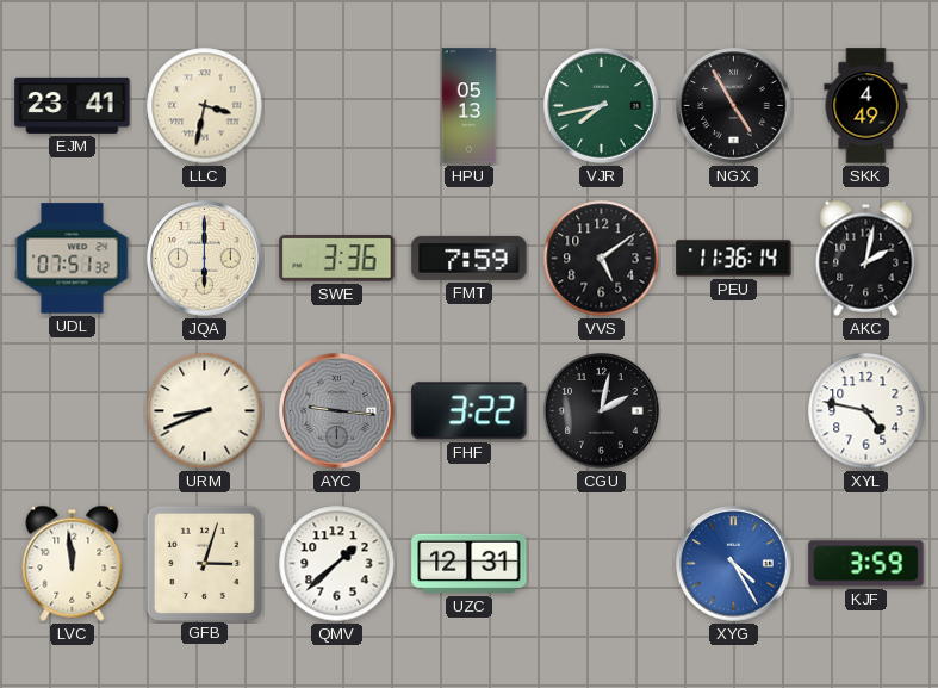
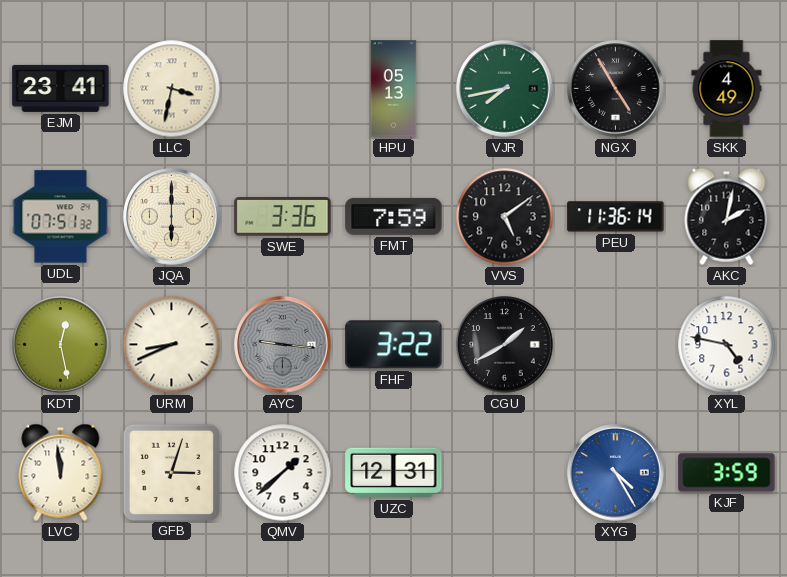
KDT: none -> 12:28 (61, 345)
CGU: 2:02 -> 1:40 (505, 345)
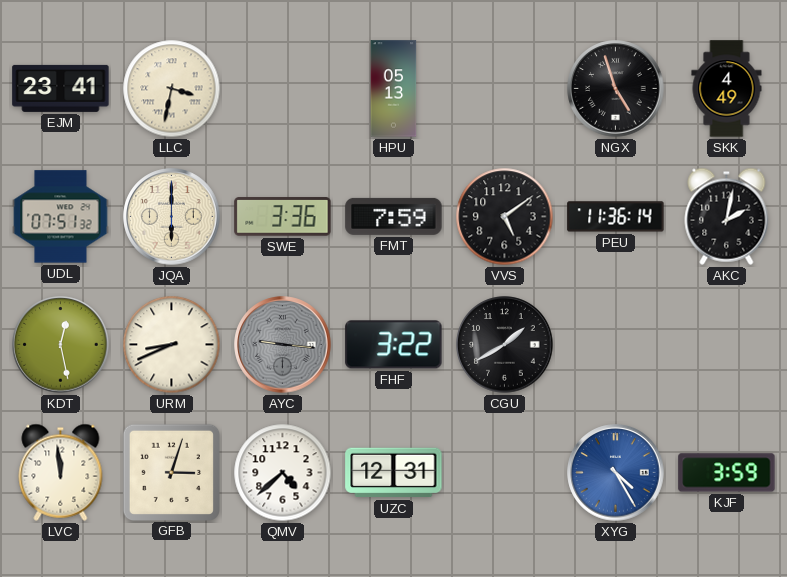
VJR: 7:43 -> none (505, 89)
NGX: 4:55 -> 4:57 (616, 89)
XYL: 4:47 -> none (727, 345)
QMV: 1:38 -> 4:38 (283, 473)
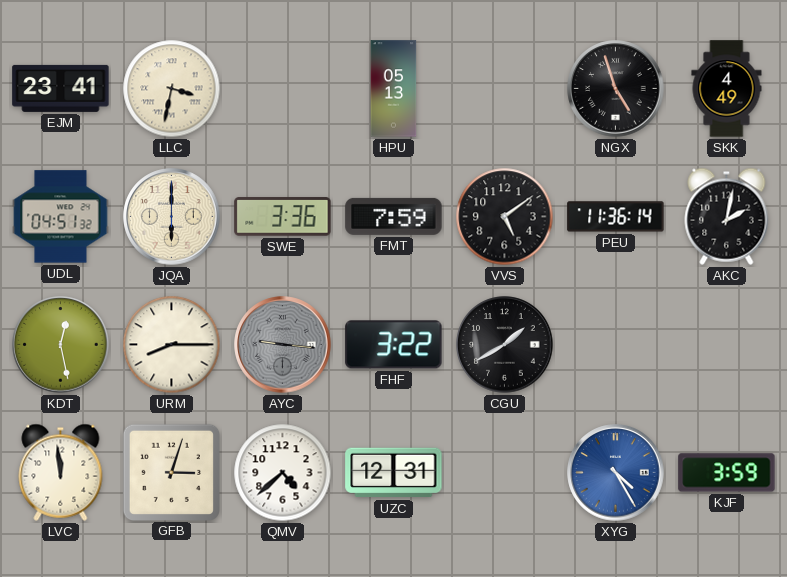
UDL: 07:51 -> 04:51 (61, 217)
URM: 8:41 -> 8:15 (172, 345)
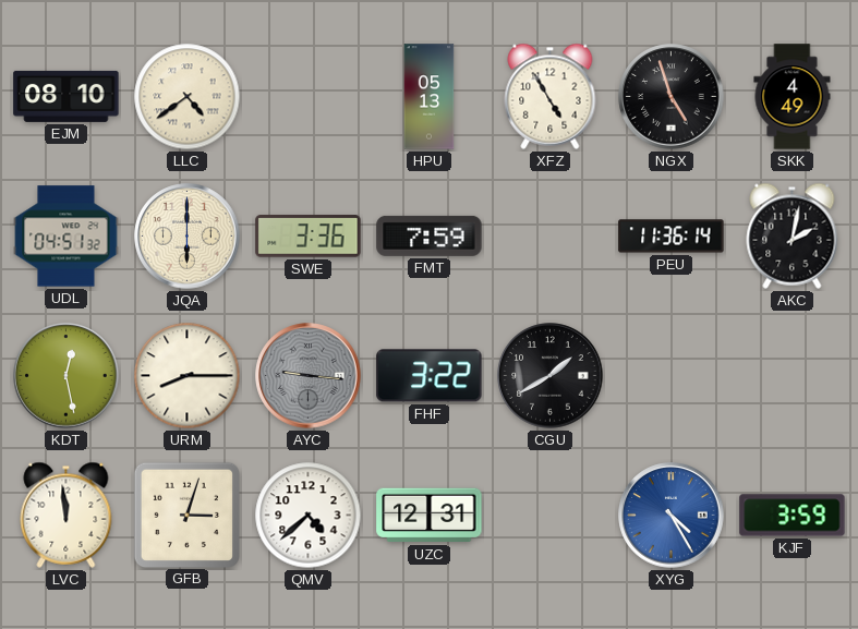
EJM: 23:41 -> 08:10 (67, 96)
LLC: 3:32 -> 4:39 (188, 97)
XFZ: none -> 4:55 (551, 96)
VVS: 5:09 -> none (505, 217)
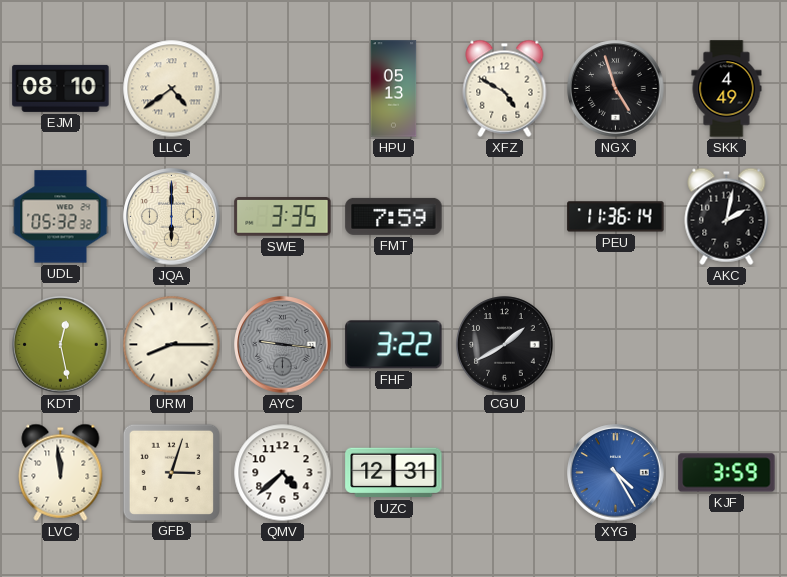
XFZ: 4:55 -> 4:50 (505, 88)
UDL: 04:51 -> 05:32 (61, 217)
SWE: 3:36 -> 3:35 (283, 217)
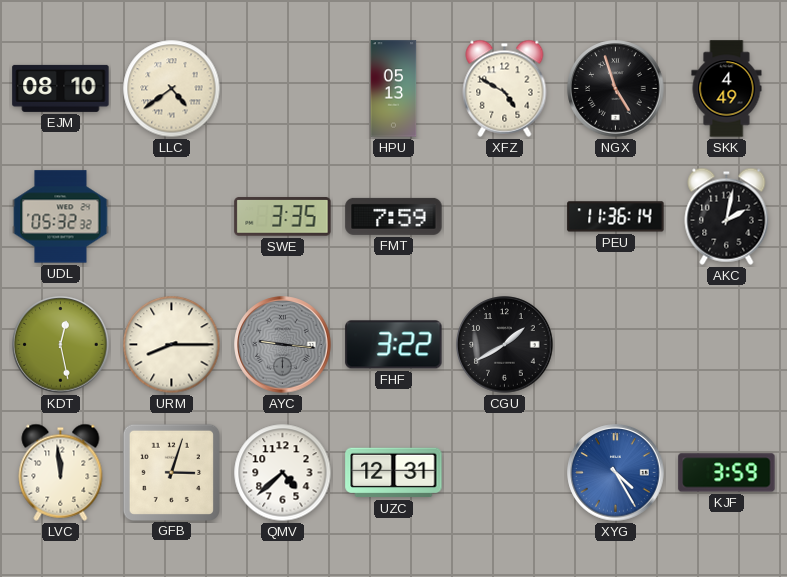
JQA: 6:00 -> none (172, 217)
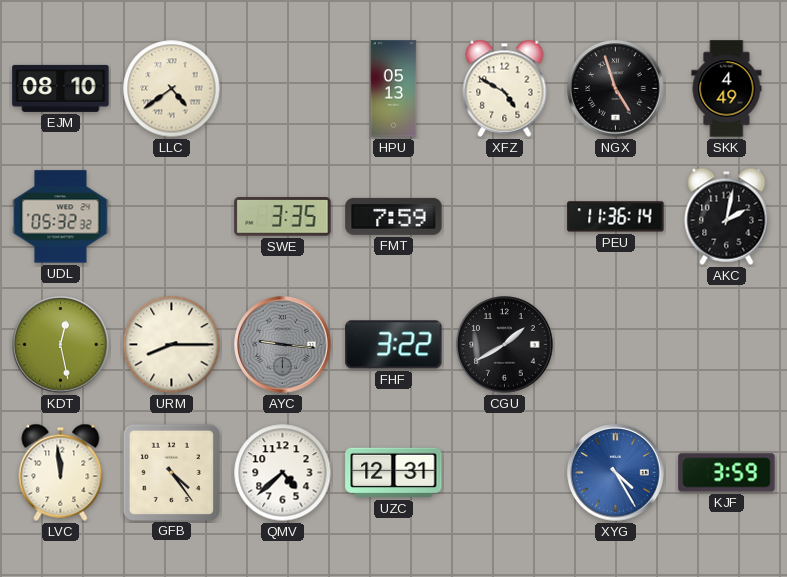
GFB: 3:03 -> 4:24 (171, 472)
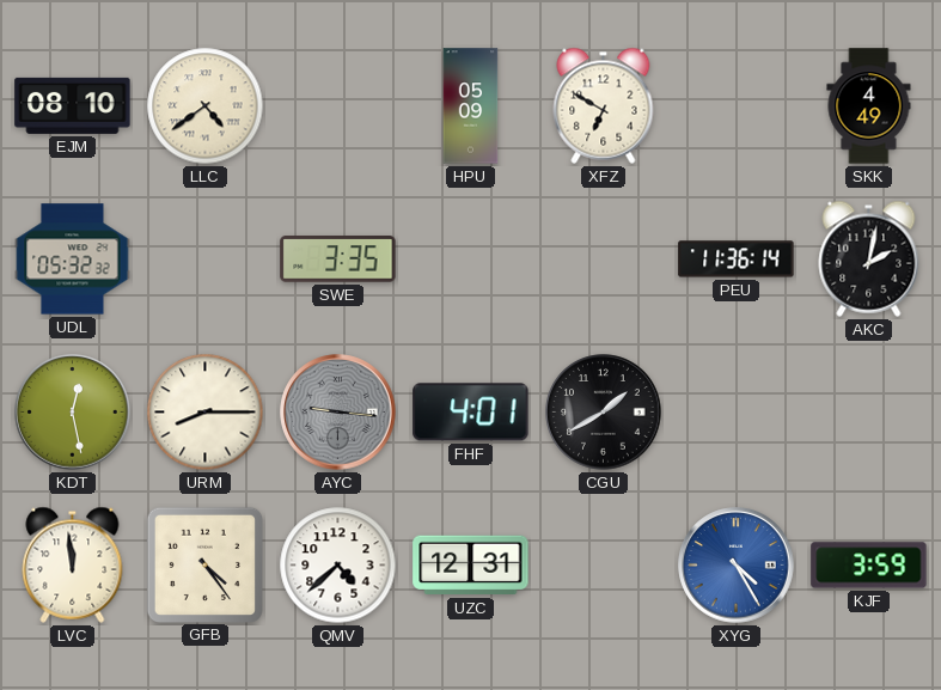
HPU: 05:13 -> 05:09 (471, 106)
XFZ: 4:50 -> 6:50 (604, 105)
NGX: 4:57 -> none (616, 89)
FMT: 7:59 -> none (394, 216)
FHF: 3:22 -> 4:01 (471, 413)
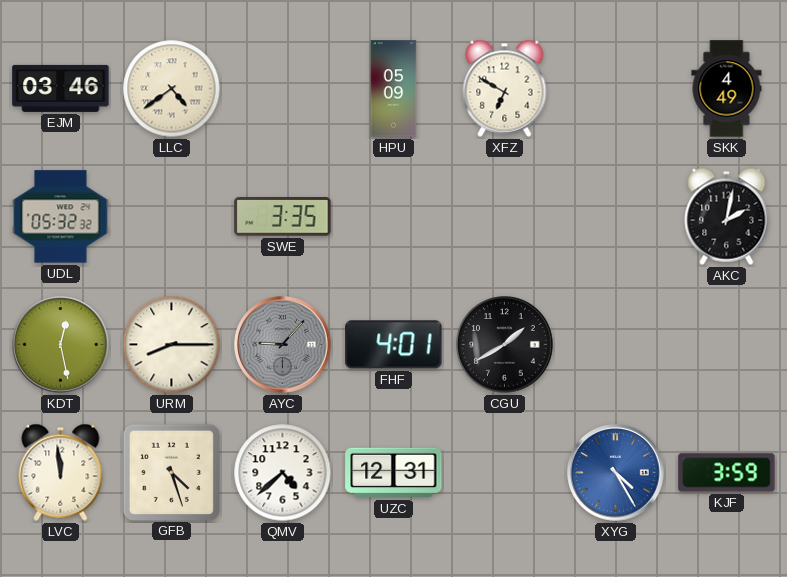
EJM: 08:10 -> 03:46 (61, 88)
PEU: 11:36 -> none (737, 259)
AYC: 9:16 -> 9:07 (283, 345)
GFB: 4:24 -> 4:27 (171, 472)
